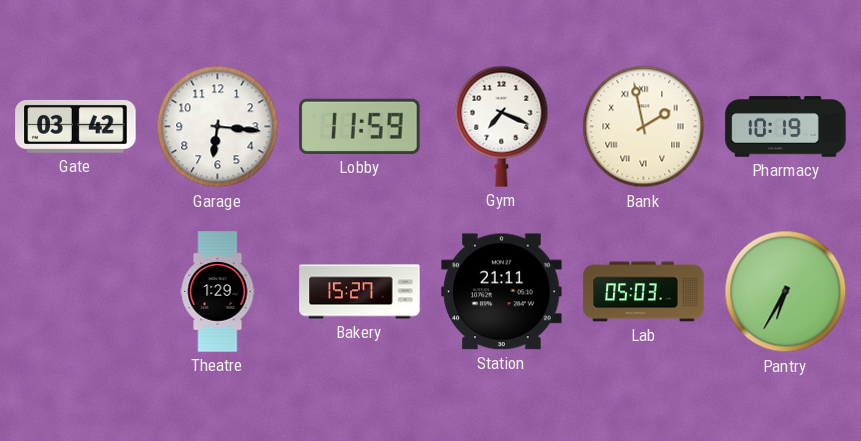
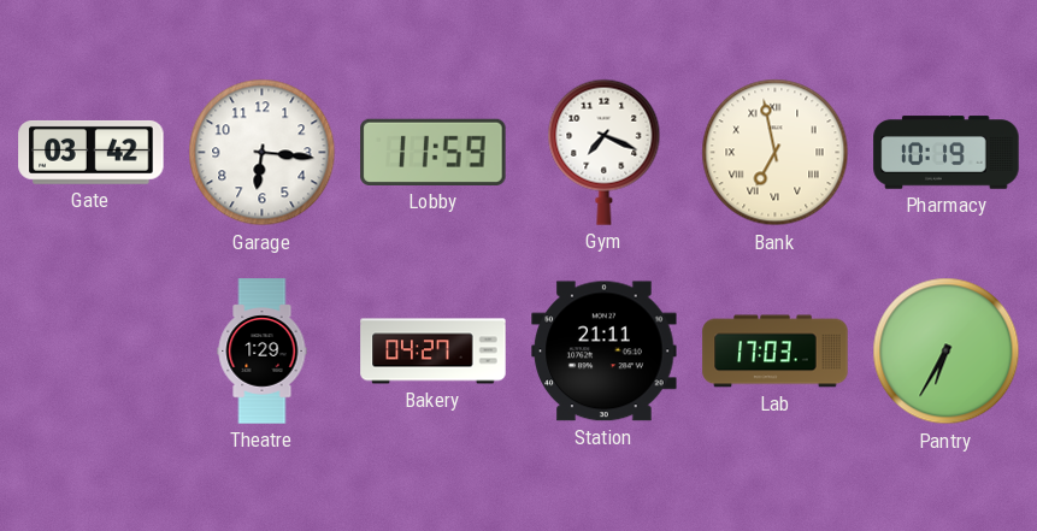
Bank: 1:58 -> 6:58 (776, 153)
Bakery: 15:27 -> 04:27 (434, 352)
Lab: 05:03 -> 17:03 (776, 352)
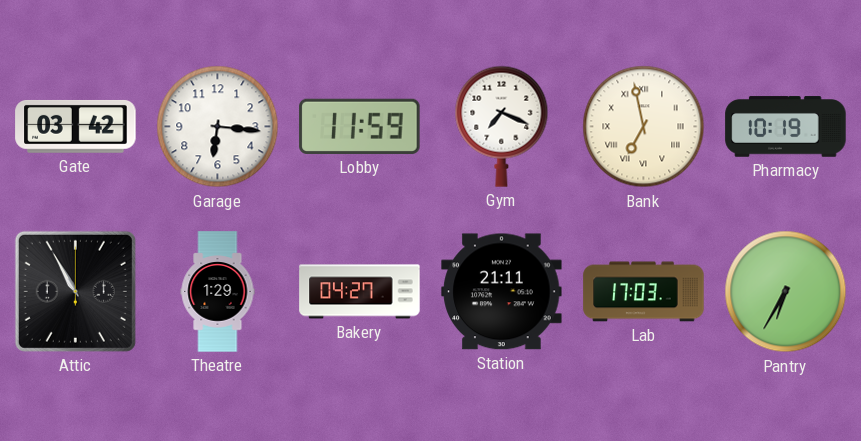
Attic: none -> 10:55 (75, 291)
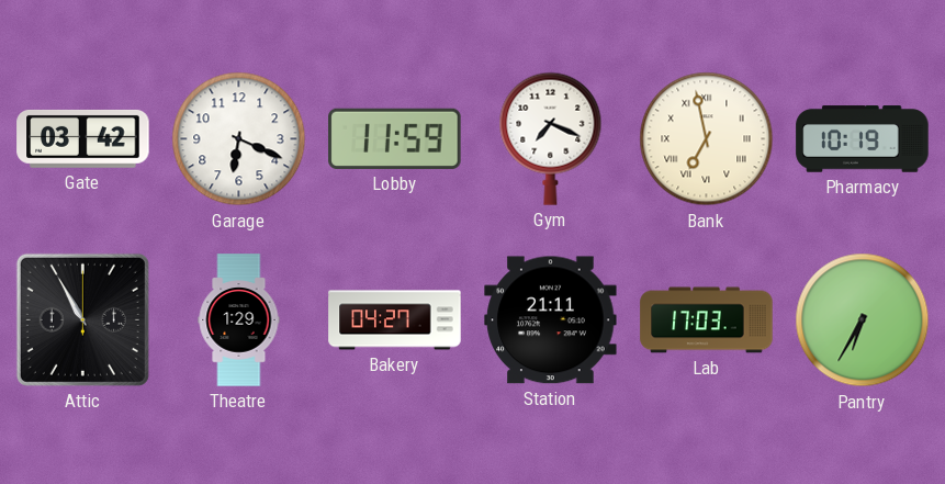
Garage: 6:16 -> 6:19 (239, 139)
